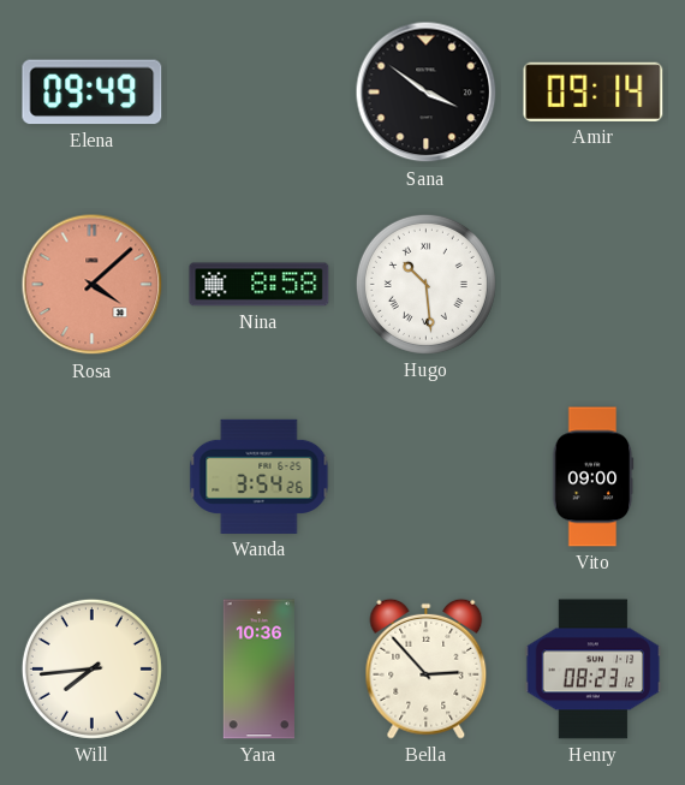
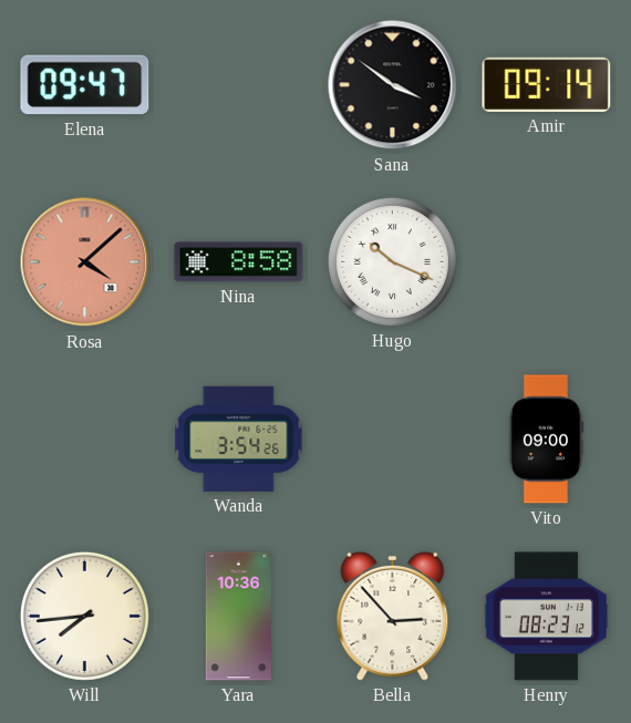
Elena: 09:49 -> 09:47 (85, 85)
Hugo: 10:29 -> 10:19 (392, 261)
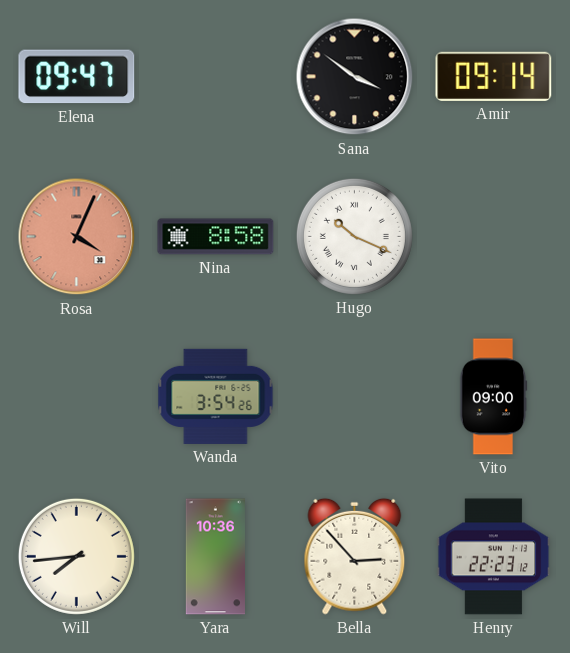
Rosa: 4:08 -> 4:04 (77, 237)
Henry: 08:23 -> 22:23 (494, 557)
